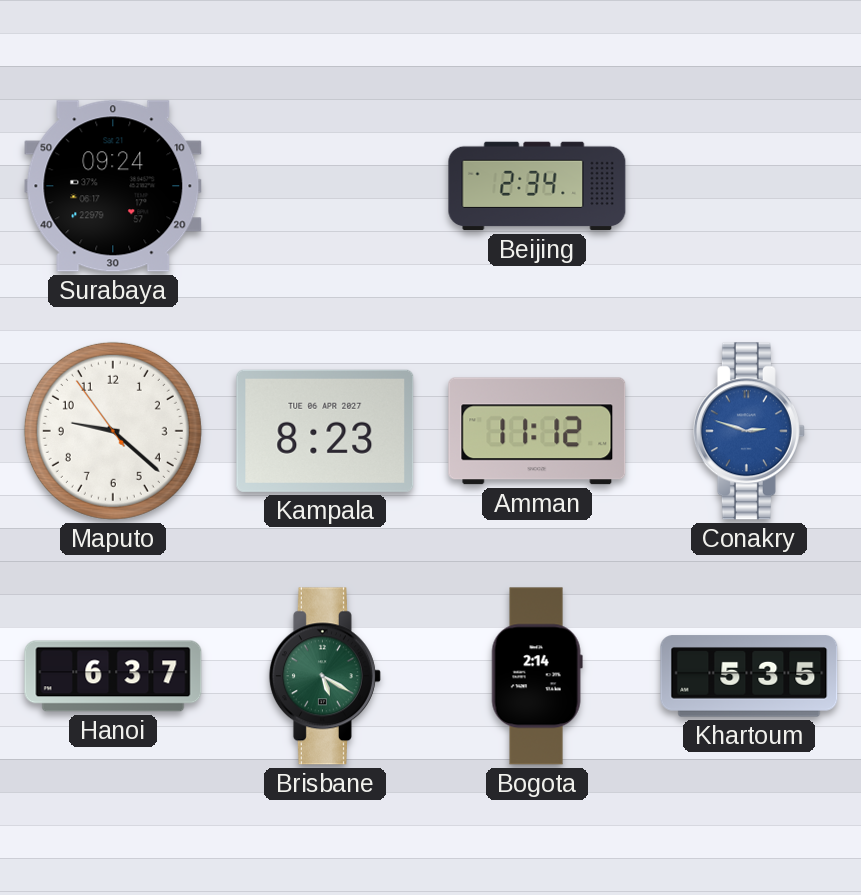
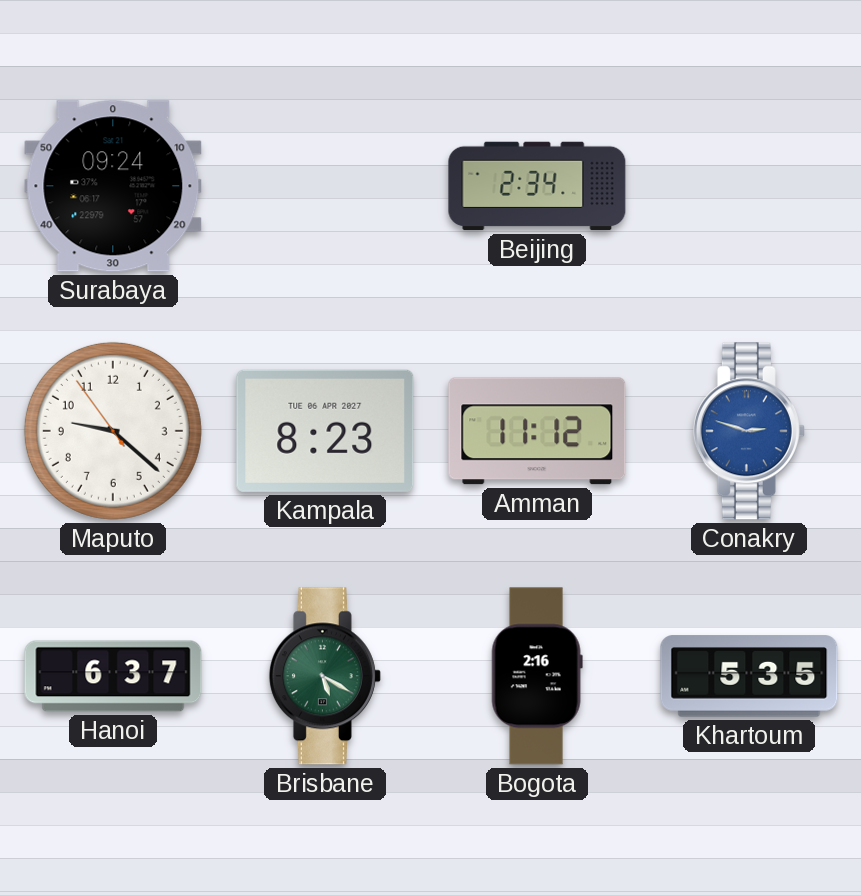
Bogota: 2:14 -> 2:16 (537, 676)
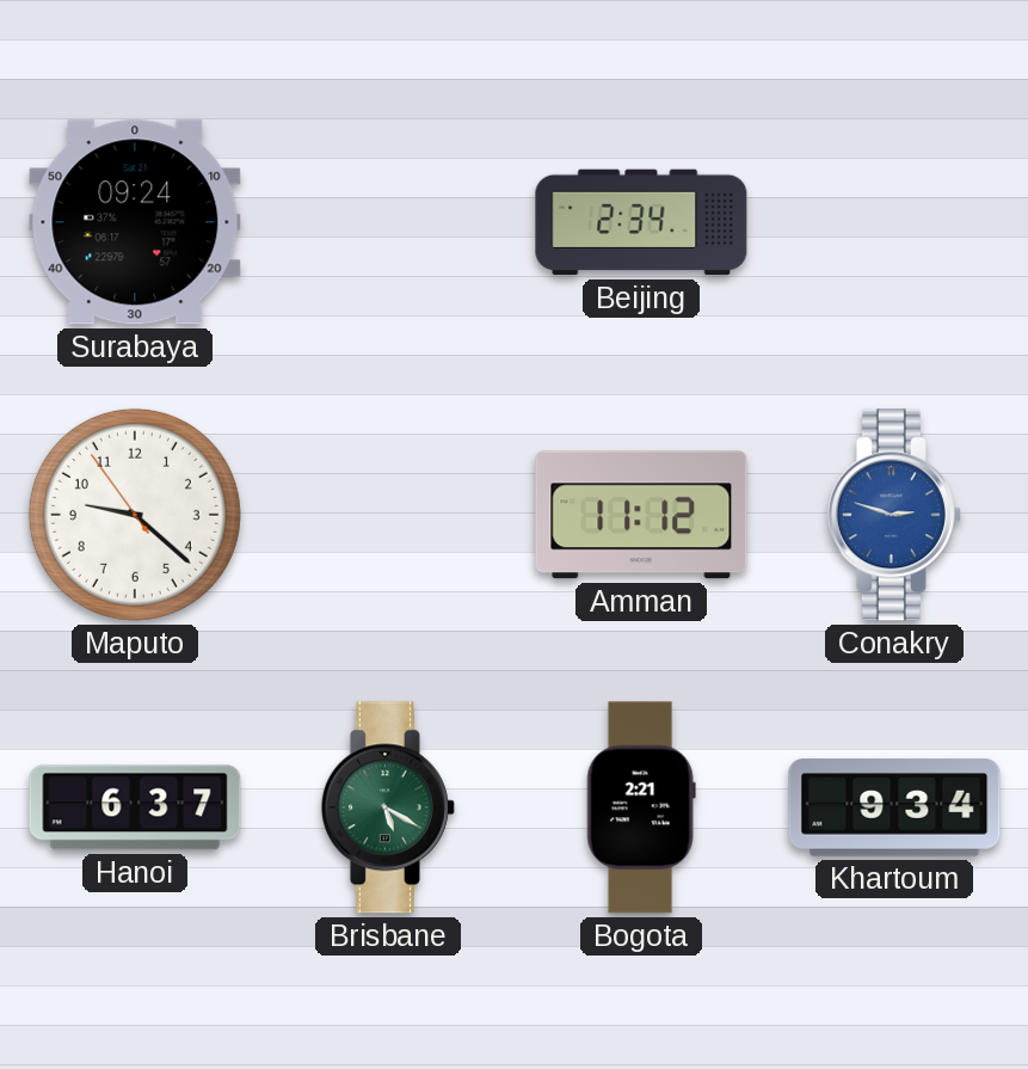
Kampala: 8:23 -> none (325, 431)
Bogota: 2:16 -> 2:21 (641, 807)
Khartoum: 5:35 -> 9:34 (894, 807)
